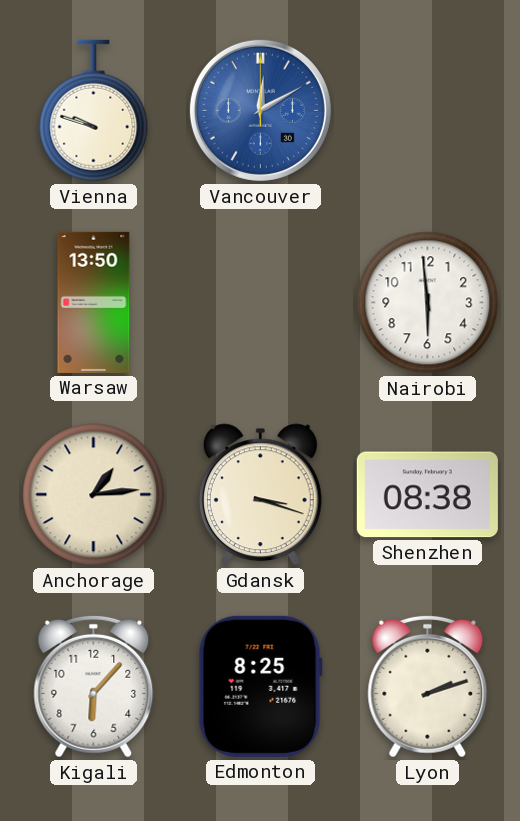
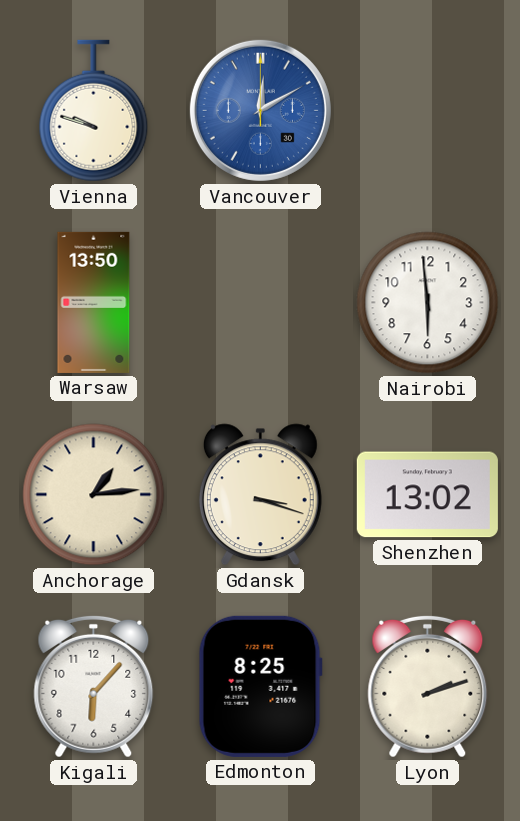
Shenzhen: 08:38 -> 13:02 (427, 495)
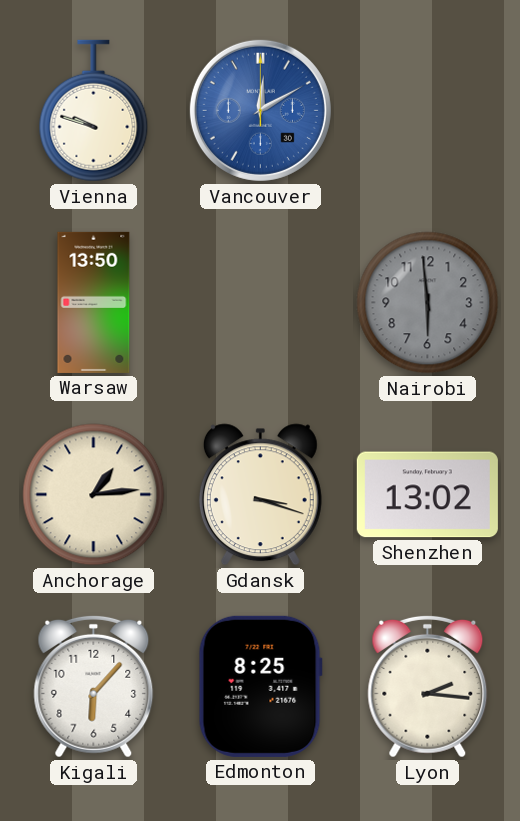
Nairobi dial: white -> grey (428, 303)
Lyon: 2:12 -> 2:16 (428, 686)
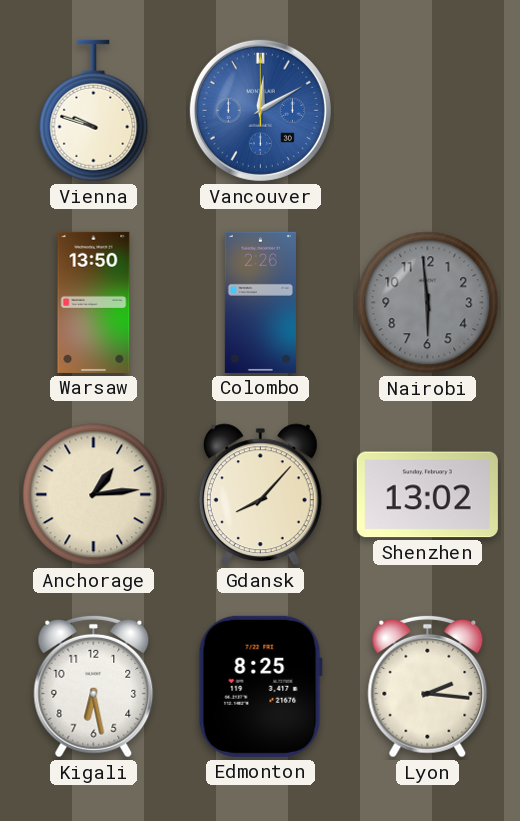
Colombo: none -> 2:26 (260, 302)
Gdansk: 3:18 -> 8:07 (260, 495)
Kigali: 6:07 -> 6:28 (94, 686)
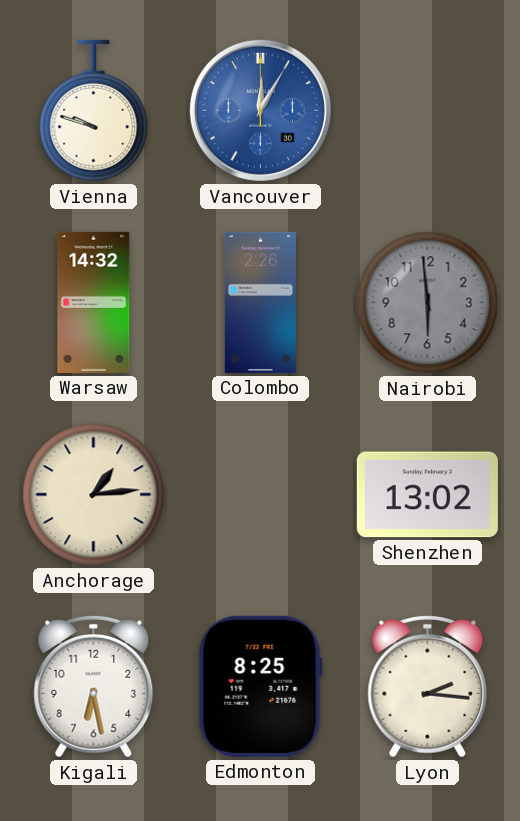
Vancouver: 12:10 -> 12:05 (260, 110)
Warsaw: 13:50 -> 14:32 (94, 302)
Gdansk: 8:07 -> none (260, 495)
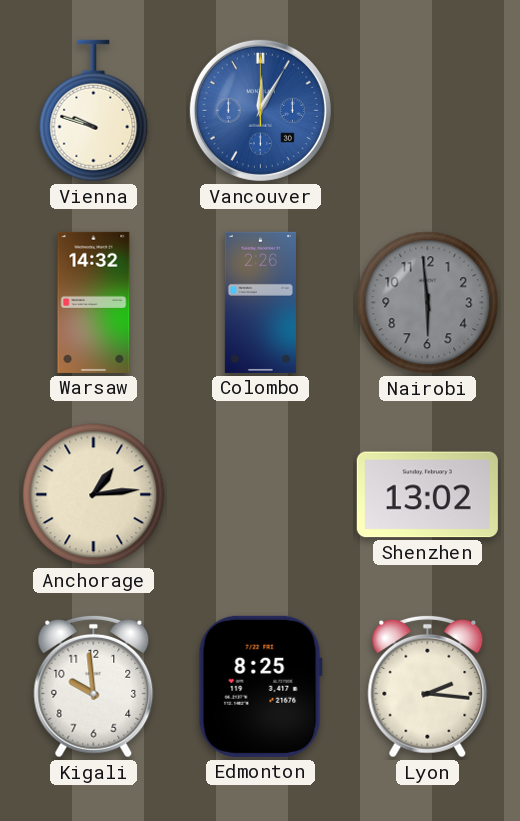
Kigali: 6:28 -> 9:59 (94, 686)
